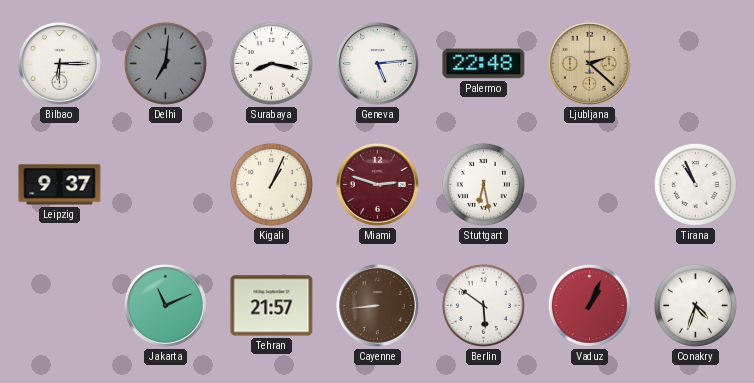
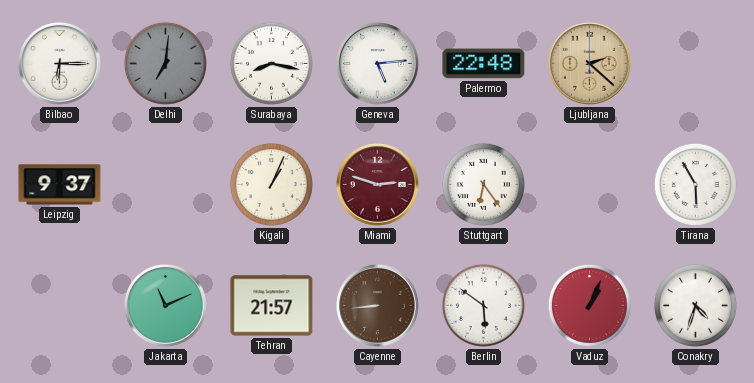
Stuttgart: 6:28 -> 6:24 (483, 184)
Tirana: 10:56 -> 5:55 (695, 184)
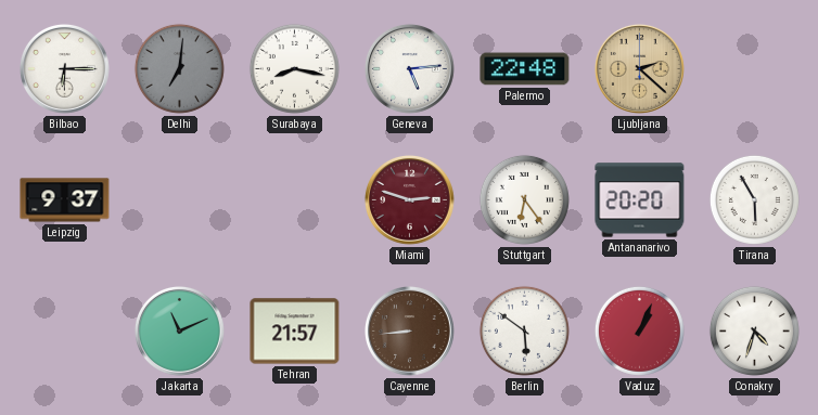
Kigali: 1:04 -> none (271, 184)
Antananarivo: none -> 20:20 (640, 200)
